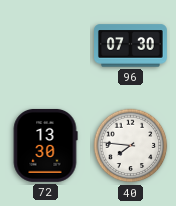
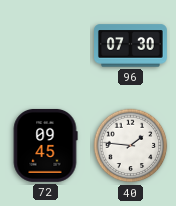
72: 13:30 -> 09:45 (45, 145)
40: 7:46 -> 1:46 (131, 146)
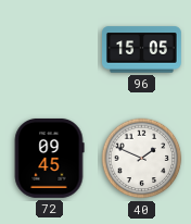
96: 07:30 -> 15:05 (142, 50)
40: 1:46 -> 1:49 (142, 159)
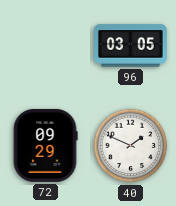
96: 15:05 -> 03:05 (131, 46)
72: 09:45 -> 09:29 (45, 145)
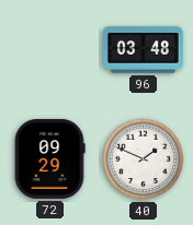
96: 03:05 -> 03:48 (144, 50)
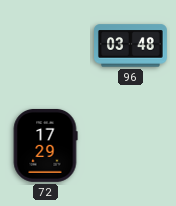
72: 09:29 -> 17:29 (45, 145)
40: 1:49 -> none (144, 159)
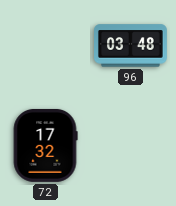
72: 17:29 -> 17:32 (45, 145)
